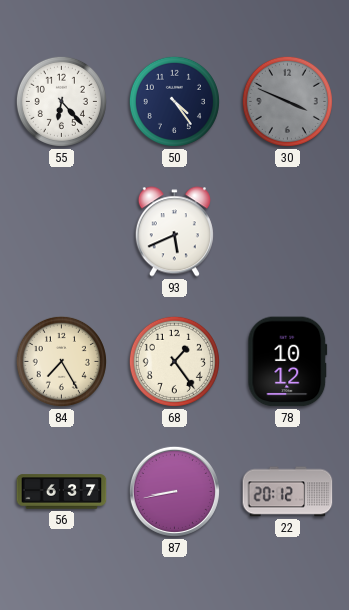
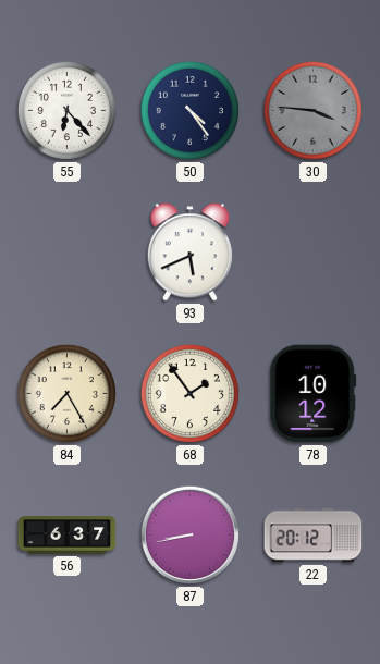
30: 3:49 -> 3:46 (312, 110)
68: 1:24 -> 1:54 (189, 393)
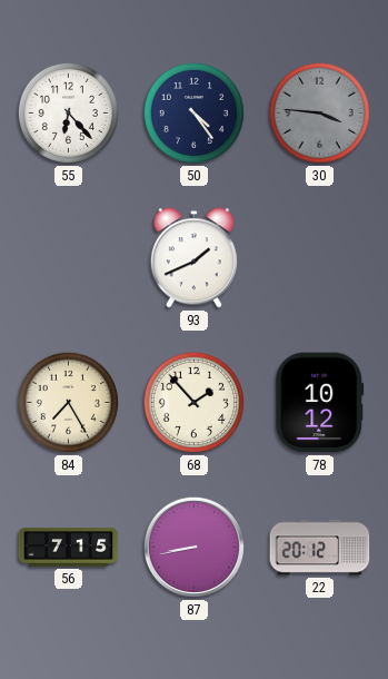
93: 5:41 -> 1:41 (193, 258)
68: 1:54 -> 1:53 (193, 402)
56: 6:37 -> 7:15 (69, 548)
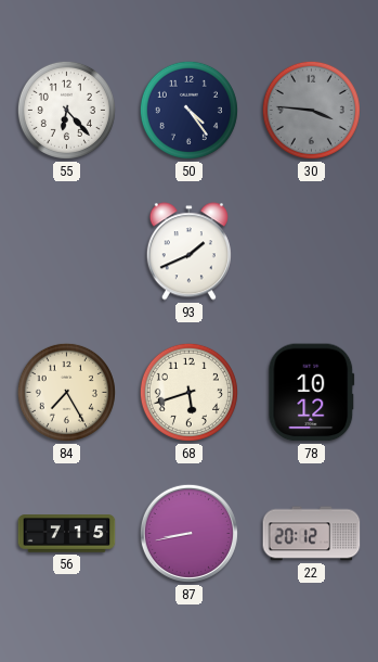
68: 1:53 -> 5:42 (188, 392)
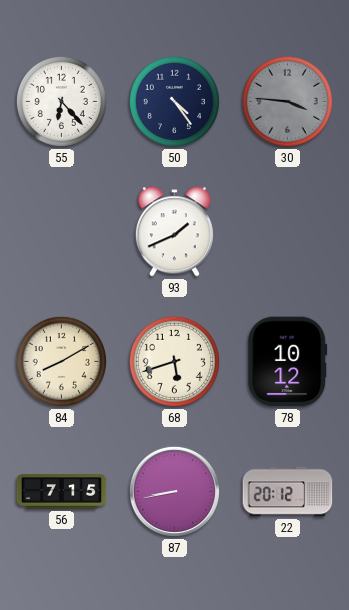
84: 7:25 -> 8:10 (61, 361)
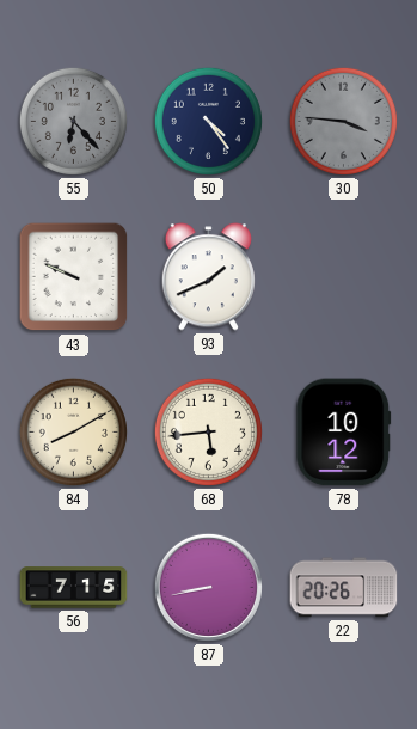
55 dial: white -> grey (73, 121)
43: none -> 9:49 (74, 277)
68: 5:42 -> 5:44 (208, 431)
22: 20:12 -> 20:26 (344, 588)
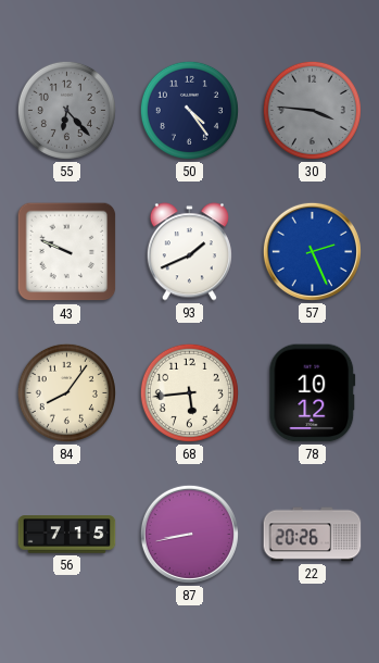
57: none -> 2:26 (312, 251)
84: 8:10 -> 8:06 (66, 392)
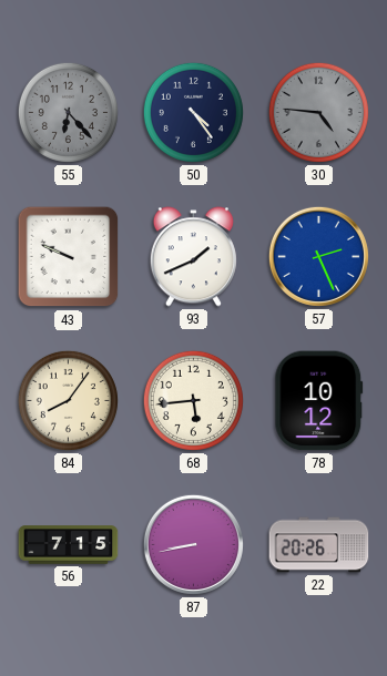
30: 3:46 -> 4:46 (318, 112)
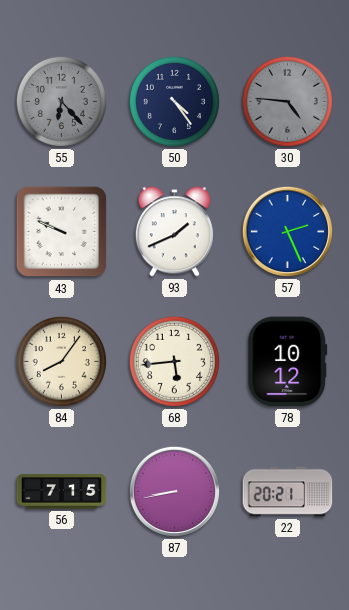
22: 20:26 -> 20:21 (288, 492)
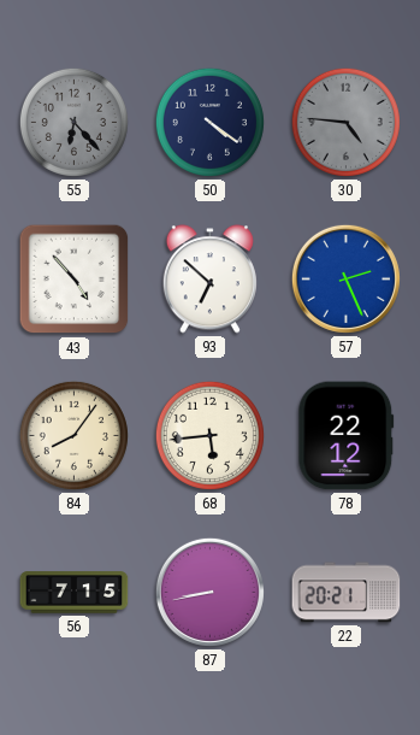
50: 4:24 -> 4:21 (209, 122)
43: 9:49 -> 4:53 (75, 280)
93: 1:41 -> 6:52 (209, 280)
78: 10:12 -> 22:12 (347, 436)
